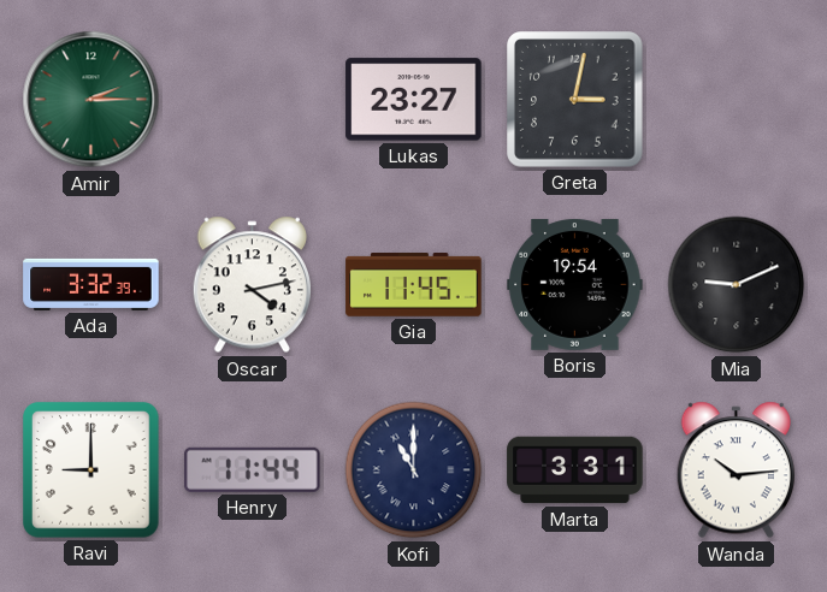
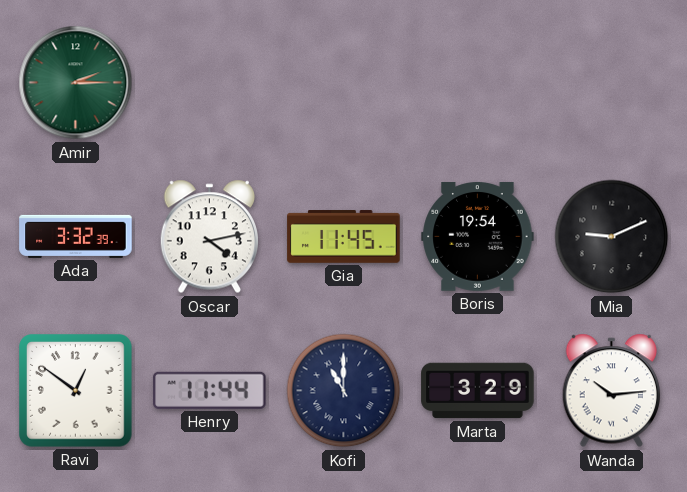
Lukas: 23:27 -> none (414, 100)
Greta: 3:02 -> none (575, 100)
Ravi: 9:00 -> 12:51 (76, 391)
Marta: 3:31 -> 3:29 (478, 391)
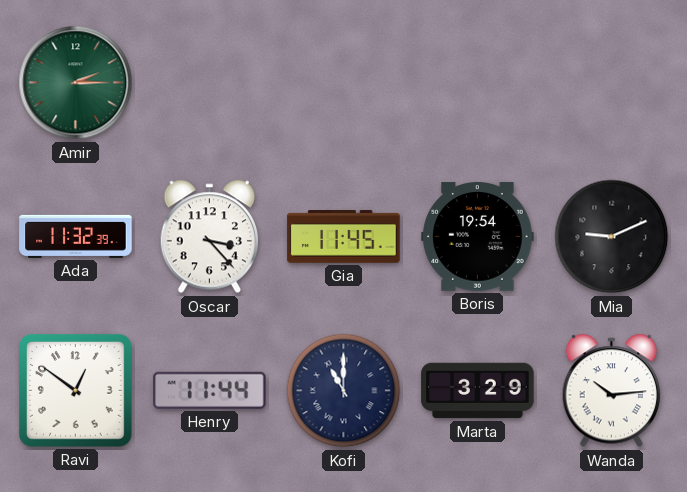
Ada: 3:32 -> 11:32 (76, 236)
Oscar: 4:13 -> 3:23 (209, 237)
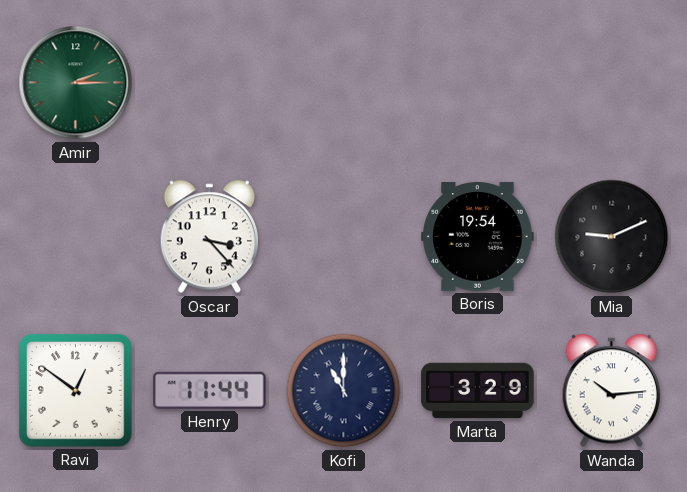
Ada: 11:32 -> none (76, 236)
Gia: 11:45 -> none (344, 237)
